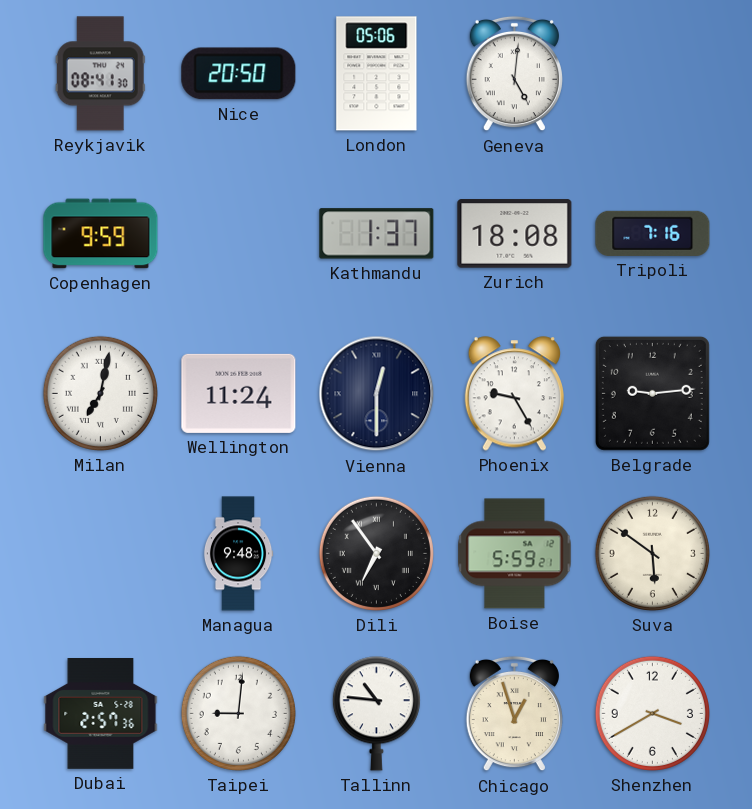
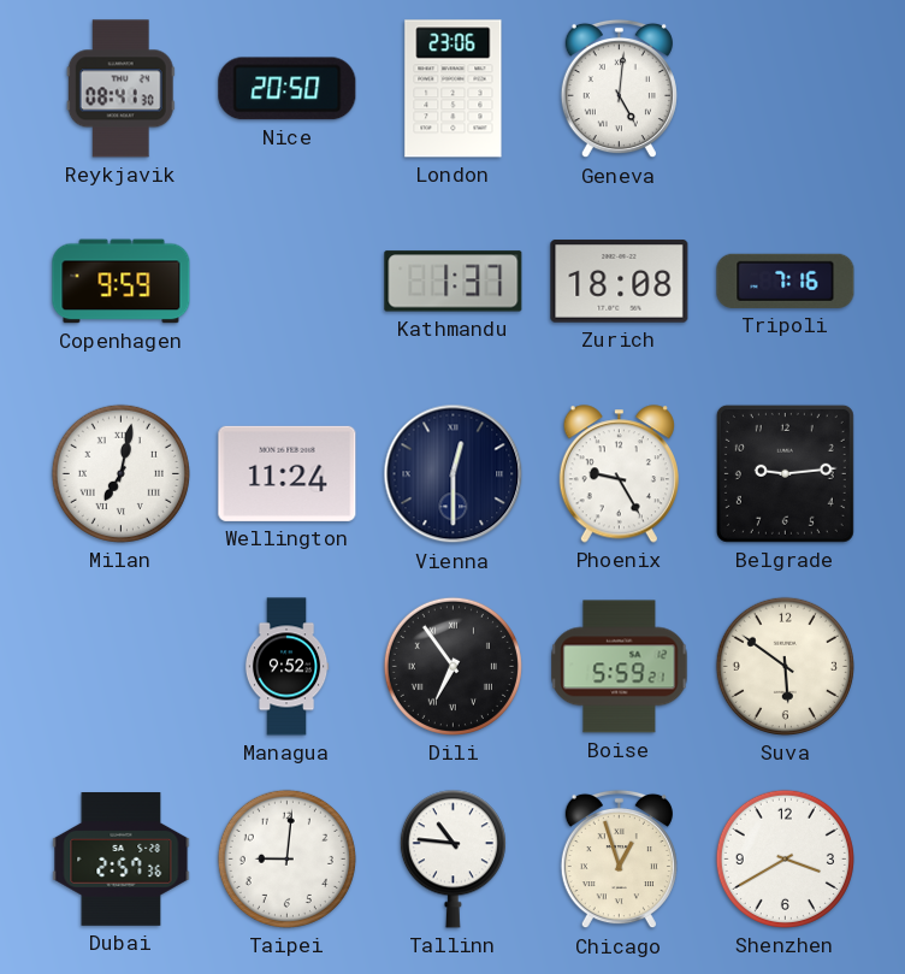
London: 05:06 -> 23:06 (454, 89)
Managua: 9:48 -> 9:52 (286, 667)
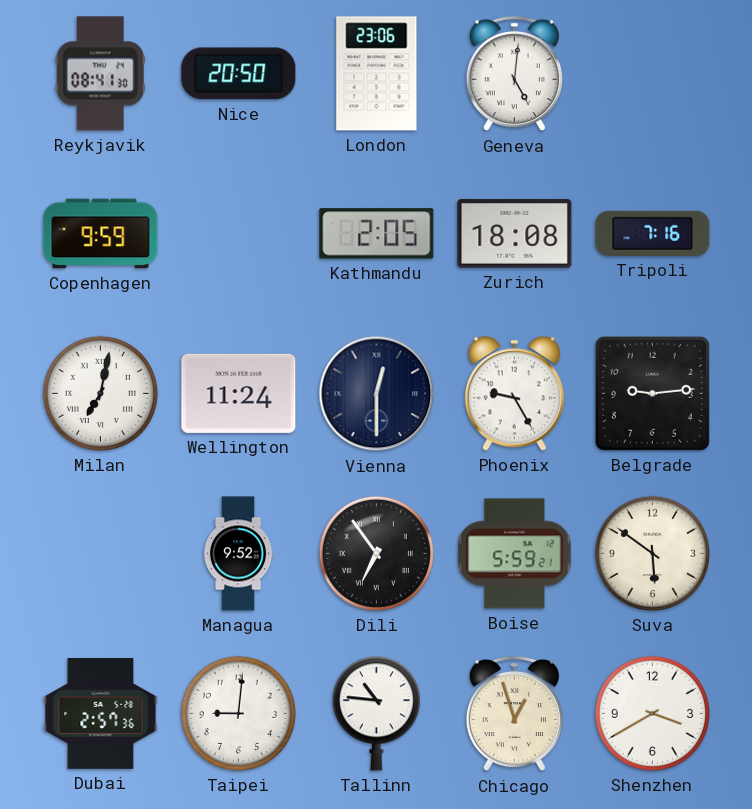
Kathmandu: 1:37 -> 2:05 (377, 234)
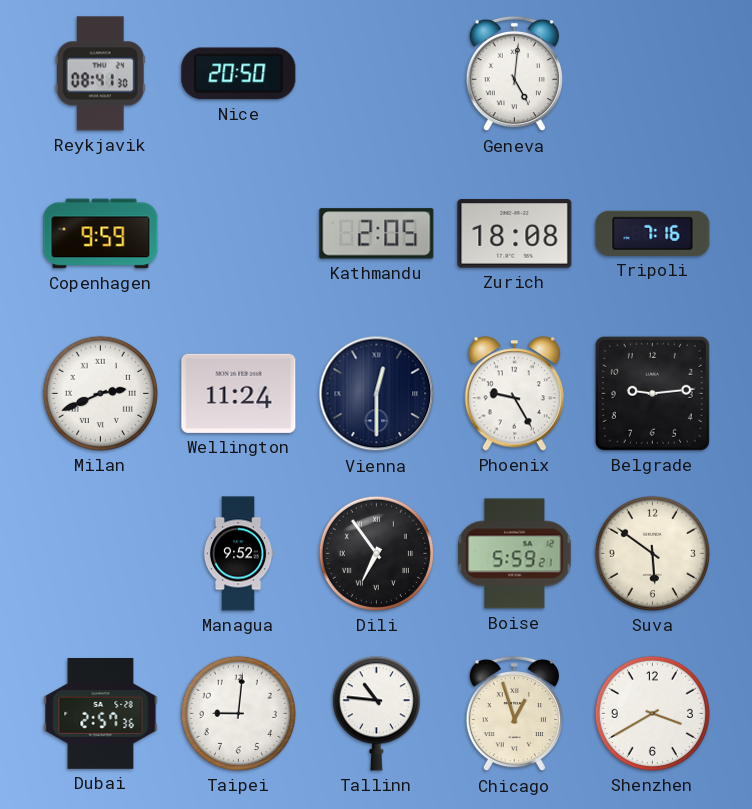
London: 23:06 -> none (377, 74)
Milan: 7:02 -> 2:41 (100, 393)
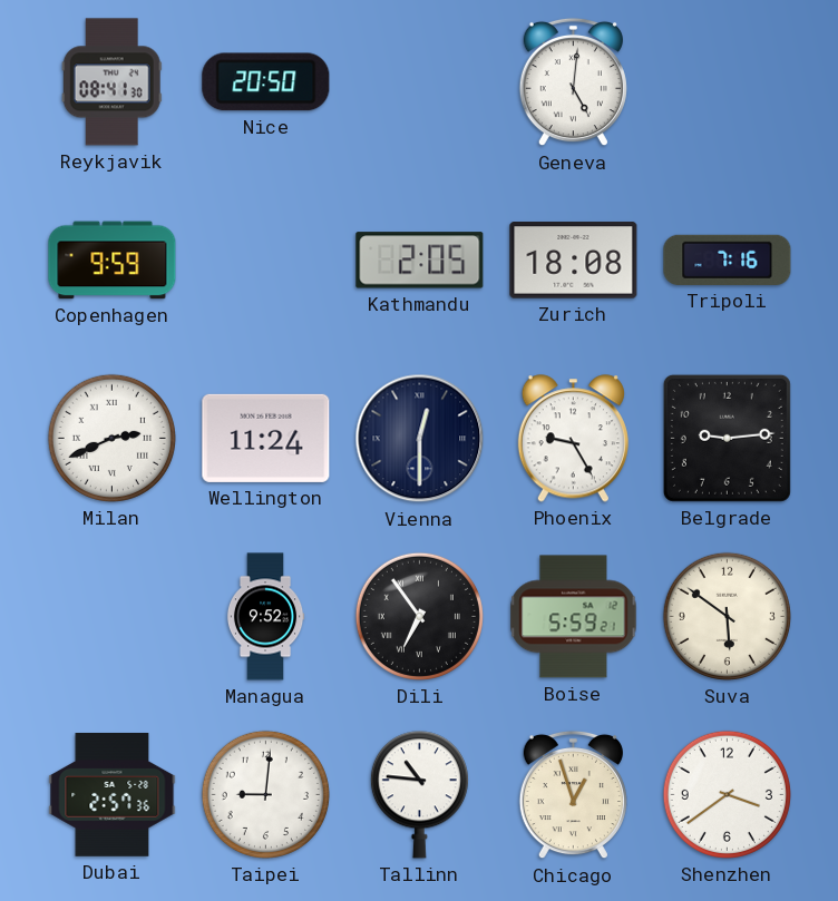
Shenzhen: 3:40 -> 3:39 (727, 794)
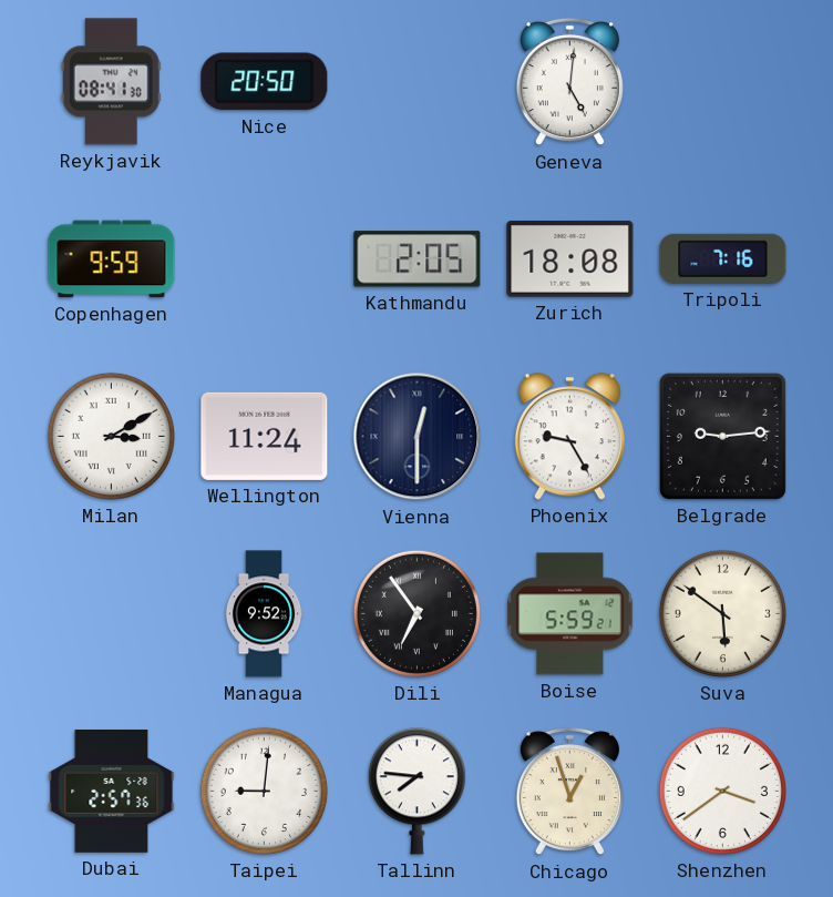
Milan: 2:41 -> 3:10 (111, 436)
Tallinn: 10:46 -> 7:46 (416, 792)
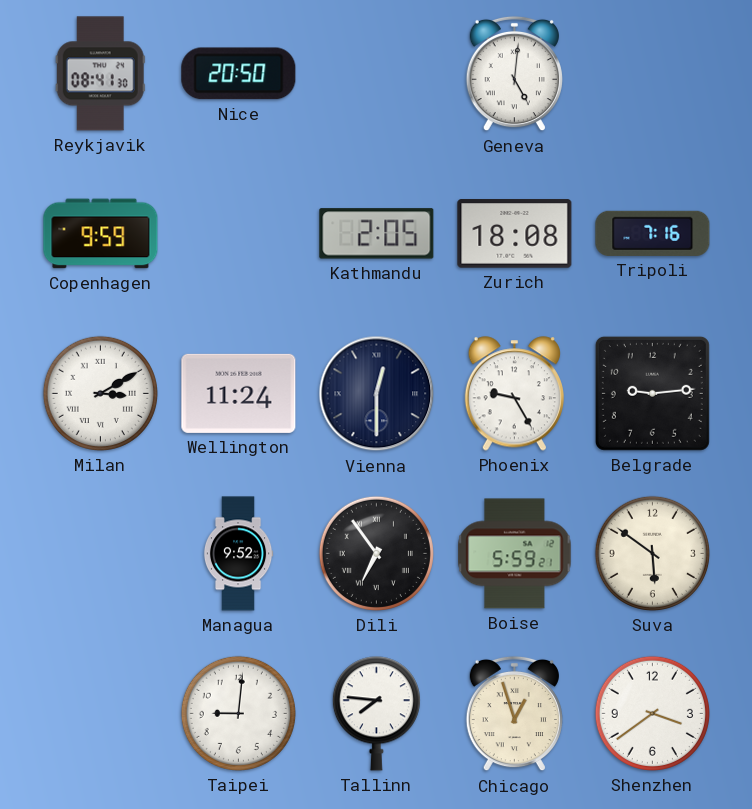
Dubai: 2:57 -> none (112, 792)
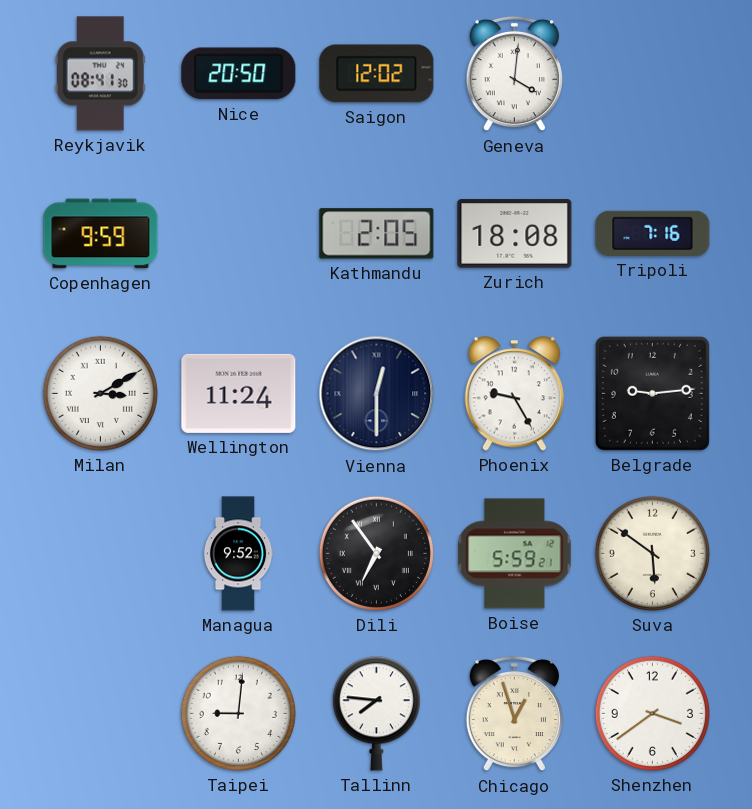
Saigon: none -> 12:02 (377, 74)
Geneva: 5:01 -> 4:01 (514, 74)
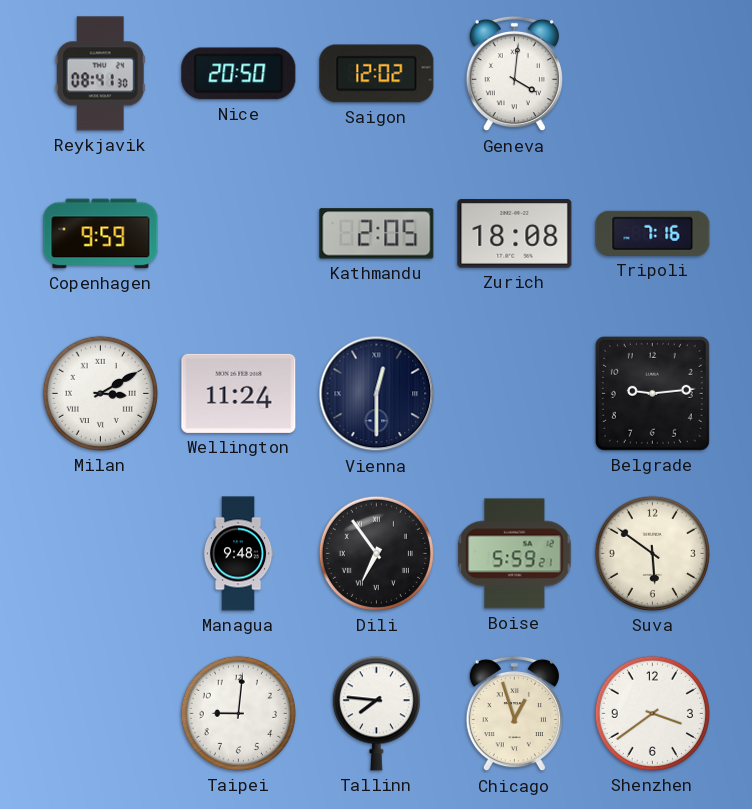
Phoenix: 9:25 -> none (514, 394)
Managua: 9:52 -> 9:48 (238, 554)
